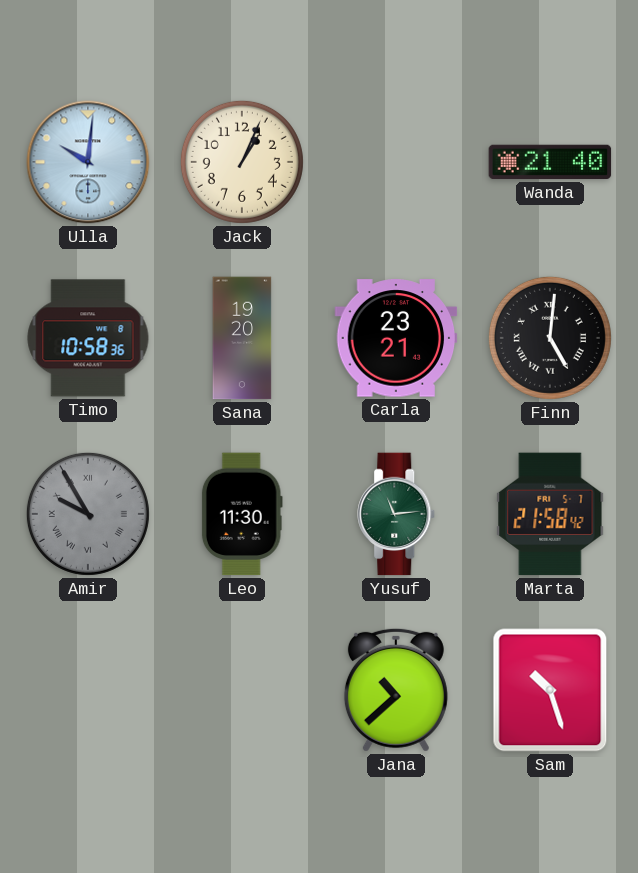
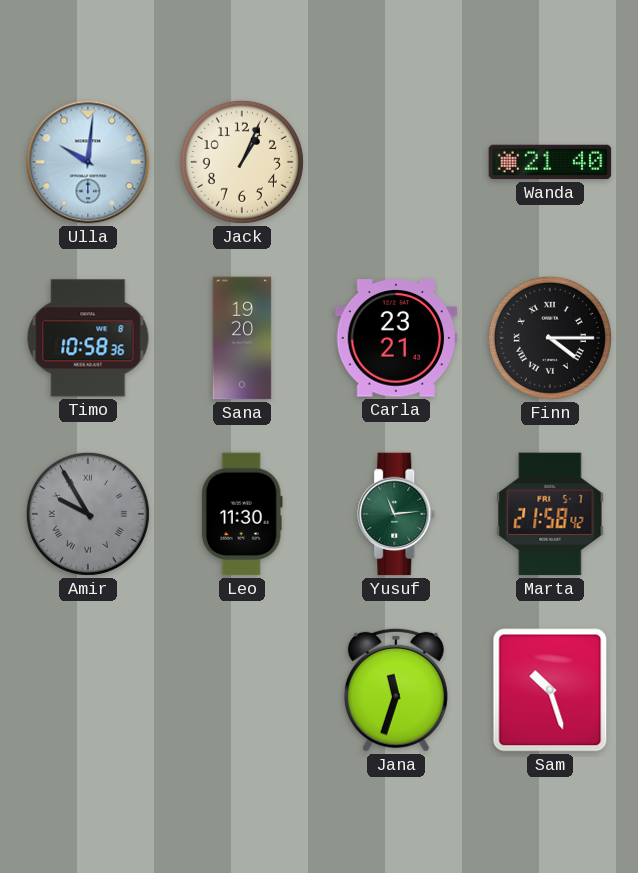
Finn: 5:01 -> 4:15 (550, 338)
Jana: 10:38 -> 11:33 (396, 690)
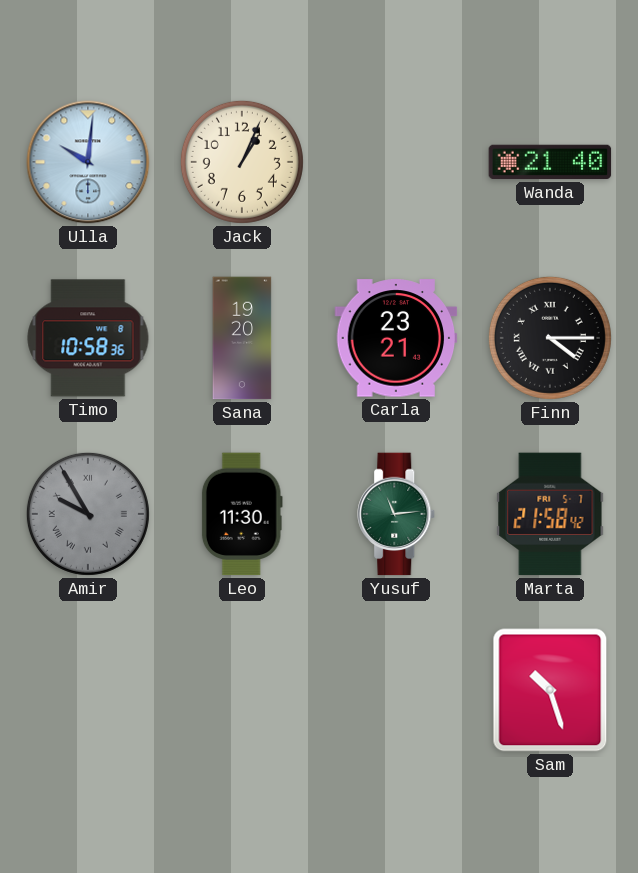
Jana: 11:33 -> none (396, 690)
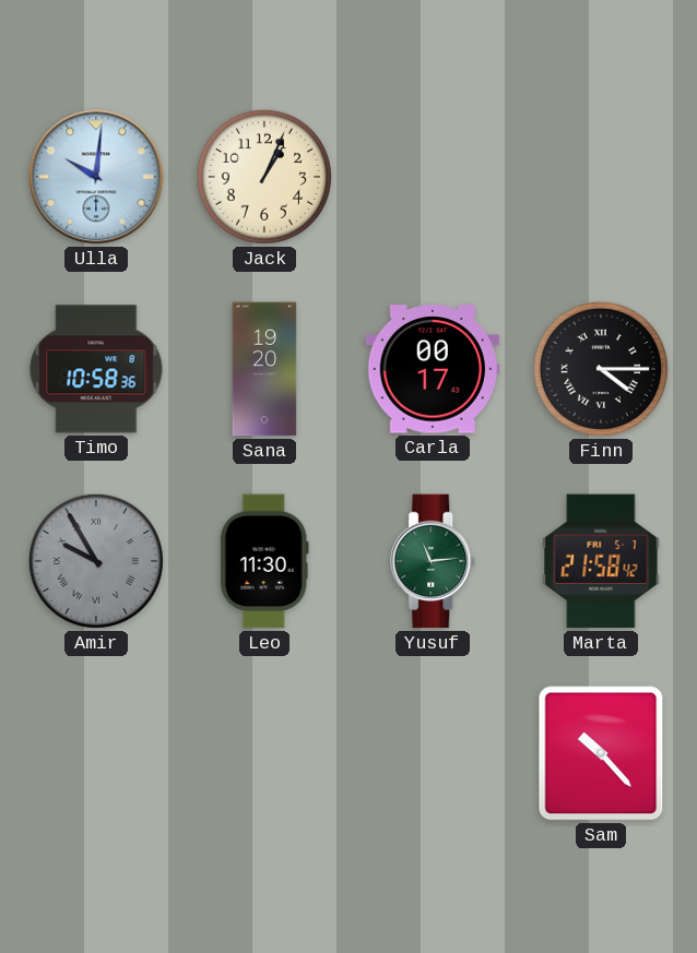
Wanda: 21:40 -> none (550, 162)
Carla: 23:21 -> 00:17 (433, 369)
Sam: 10:27 -> 10:23 (601, 753)
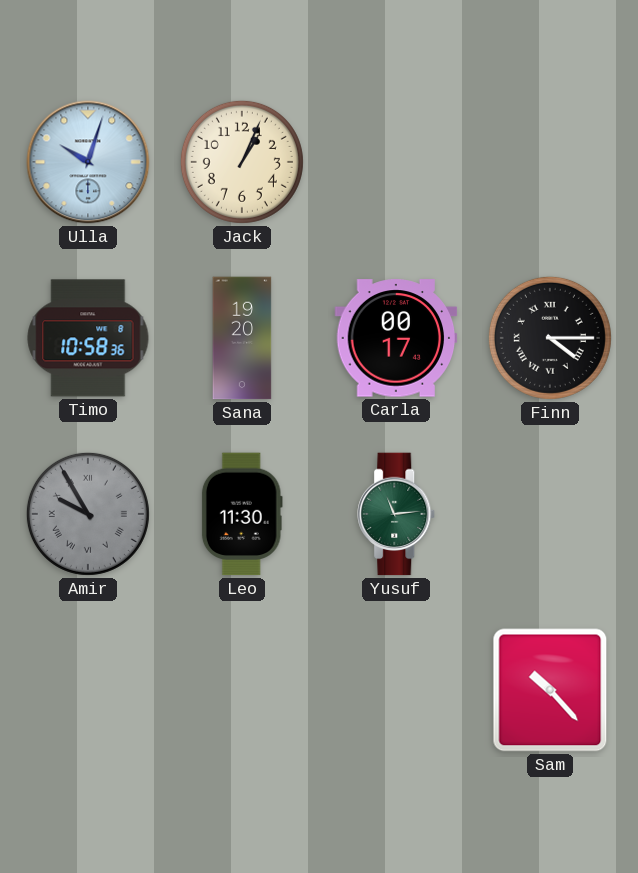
Ulla: 10:01 -> 10:03 (88, 162)
Marta: 21:58 -> none (601, 561)
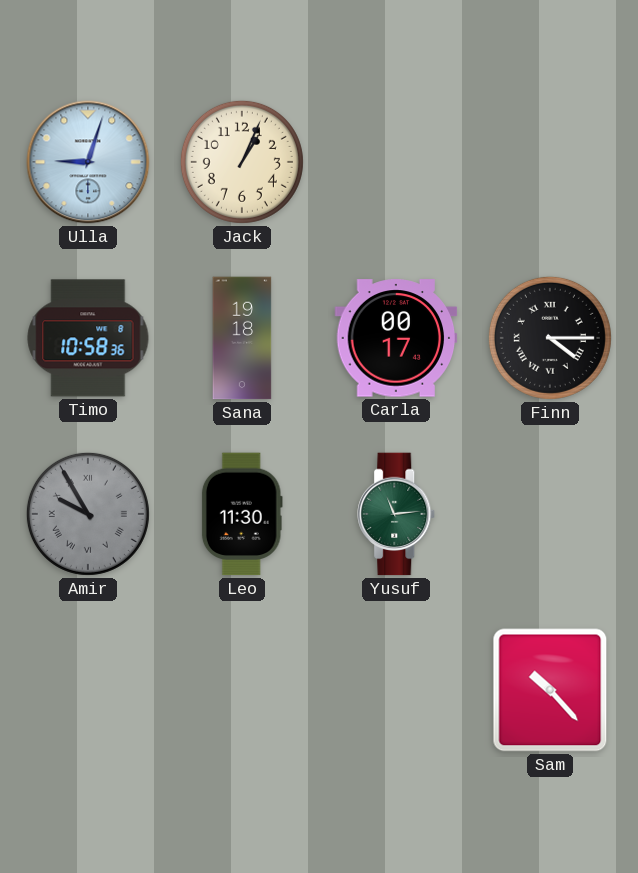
Ulla: 10:03 -> 9:03 (88, 162)
Sana: 19:20 -> 19:18 (242, 338)
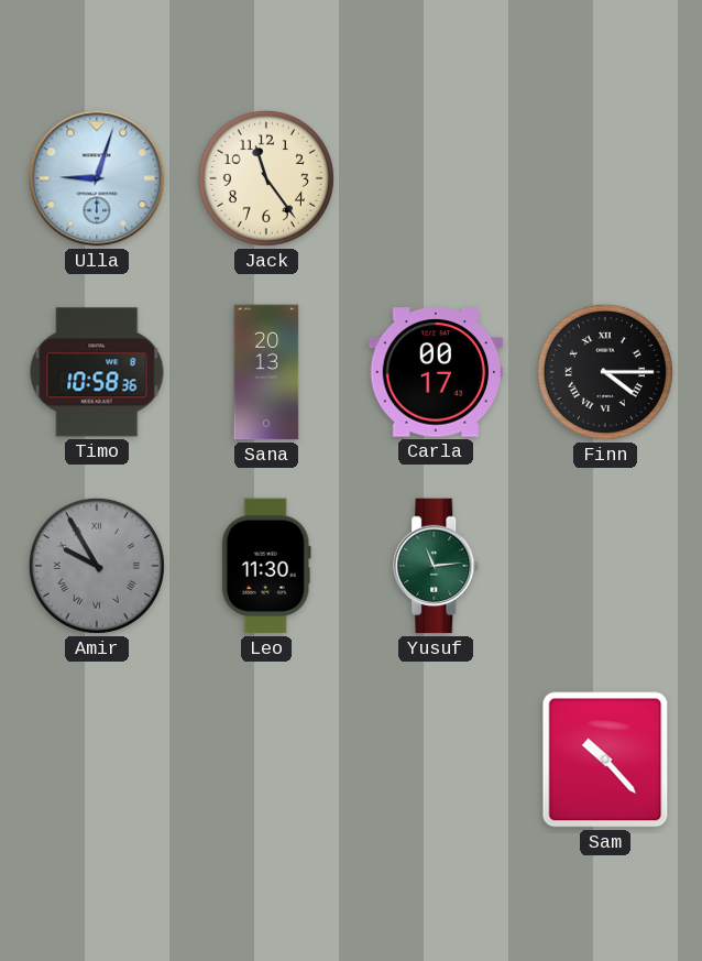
Jack: 1:04 -> 11:24 (266, 178)
Sana: 19:18 -> 20:13 (266, 372)
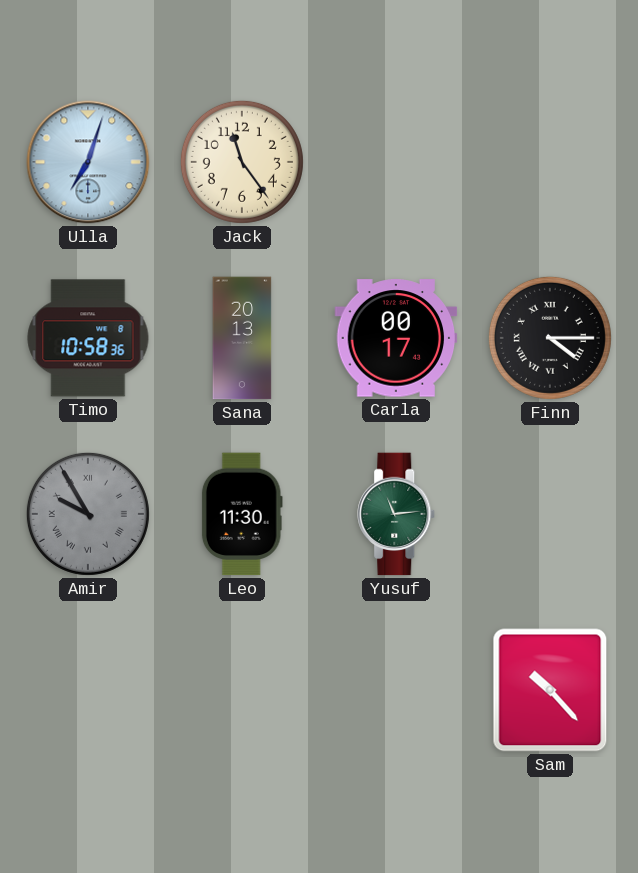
Ulla: 9:03 -> 7:03 (88, 162)
